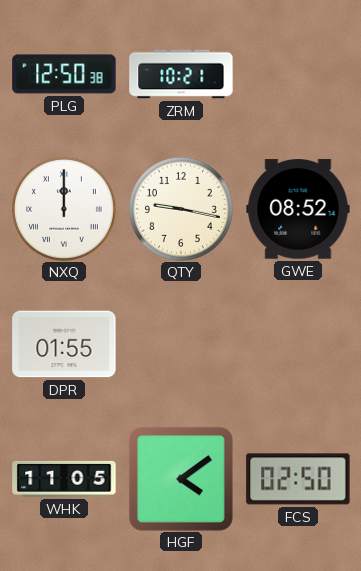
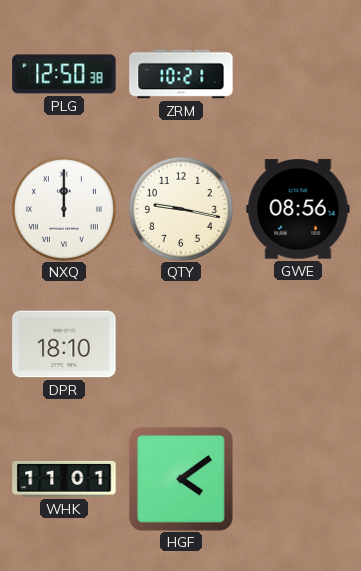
GWE: 08:52 -> 08:56 (298, 209)
DPR: 01:55 -> 18:10 (64, 344)
WHK: 11:05 -> 11:01 (64, 479)
FCS: 02:50 -> none (298, 479)
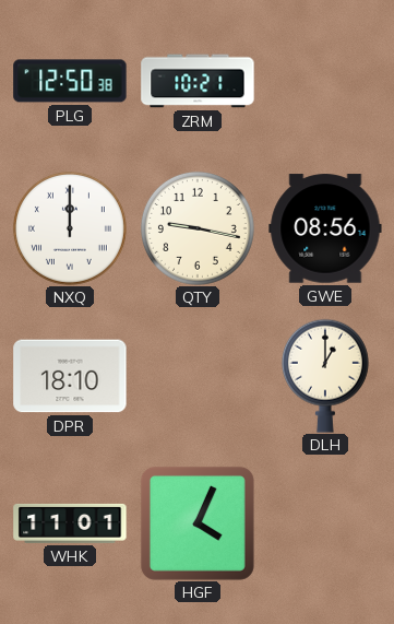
DLH: none -> 1:00 (325, 376)
HGF: 4:09 -> 4:04 (198, 523)
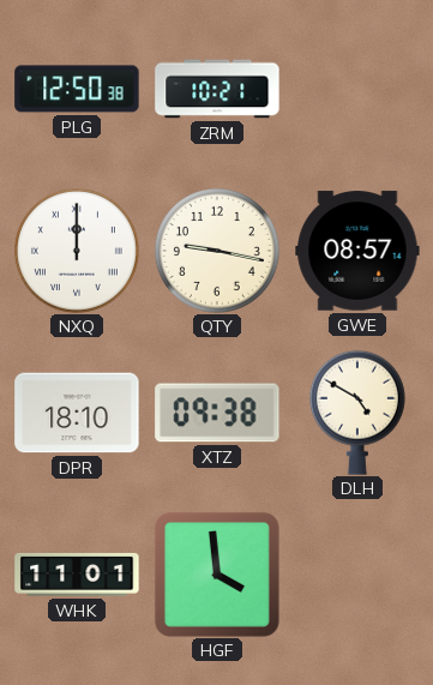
GWE: 08:56 -> 08:57 (357, 251)
XTZ: none -> 09:38 (217, 413)
DLH: 1:00 -> 4:50 (357, 413)
HGF: 4:04 -> 3:59 (217, 575)
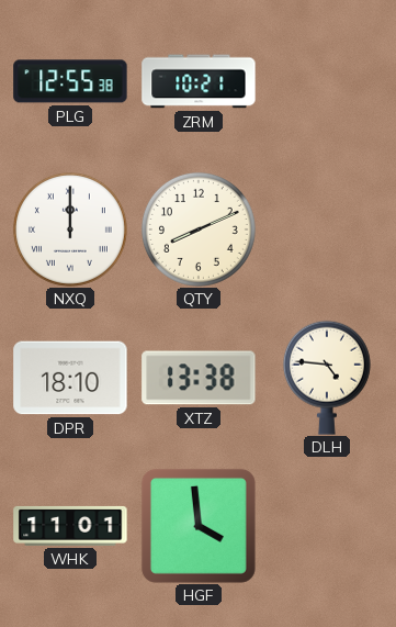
PLG: 12:50 -> 12:55 (70, 81)
QTY: 9:17 -> 8:11 (199, 229)
GWE: 08:57 -> none (357, 251)
XTZ: 09:38 -> 13:38 (199, 378)
DLH: 4:50 -> 4:46 (327, 378)
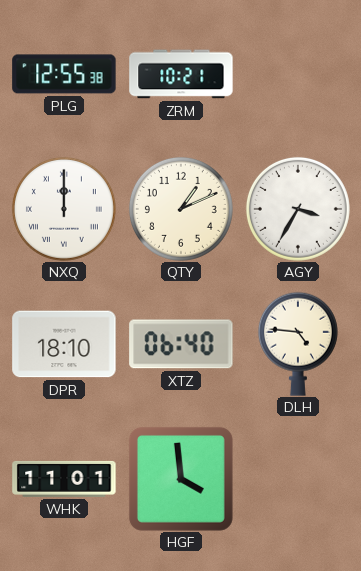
QTY: 8:11 -> 1:11 (181, 209)
AGY: none -> 3:35 (298, 209)
XTZ: 13:38 -> 06:40 (181, 344)
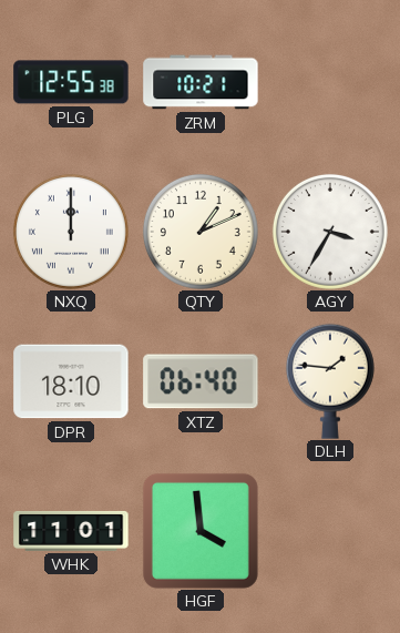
DLH: 4:46 -> 1:46 (330, 381)
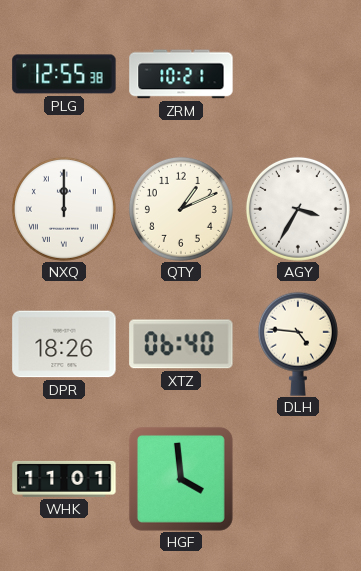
DPR: 18:10 -> 18:26 (64, 344)
DLH: 1:46 -> 4:46 (298, 344)
